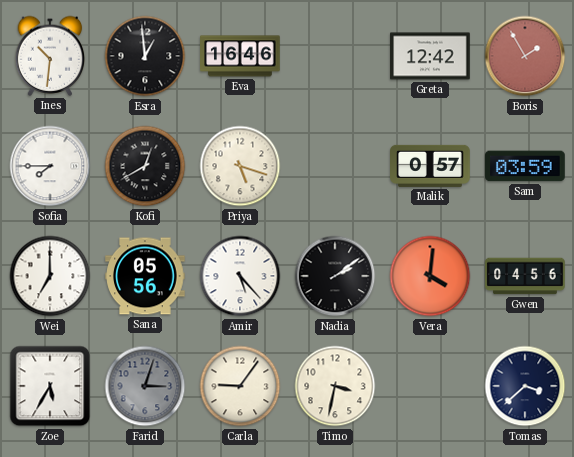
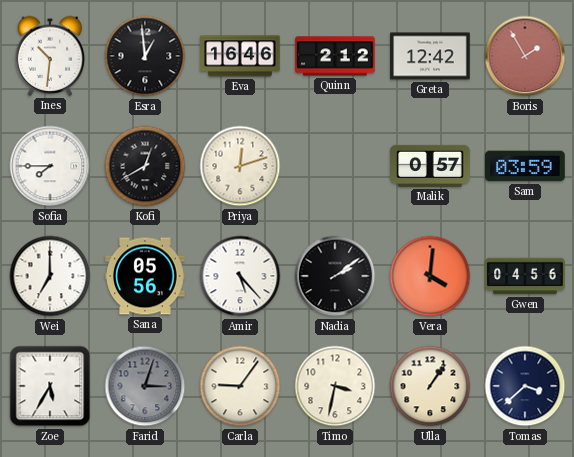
Quinn: none -> 2:12 (335, 56)
Priya: 5:18 -> 12:12 (240, 166)
Ulla: none -> 1:06 (430, 386)
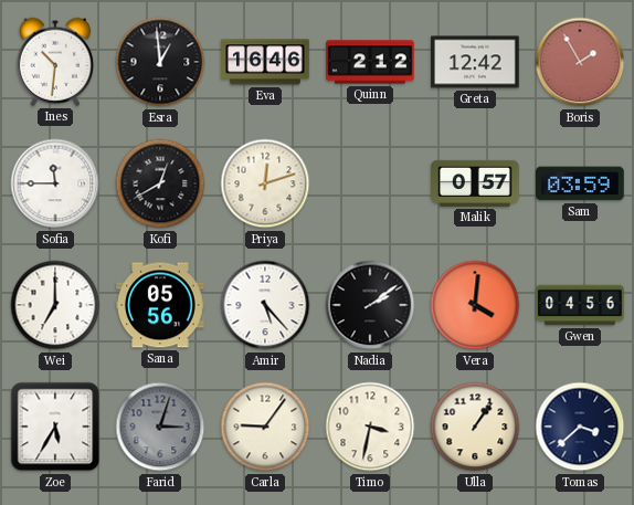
Sofia: 7:45 -> 11:45 (55, 183)
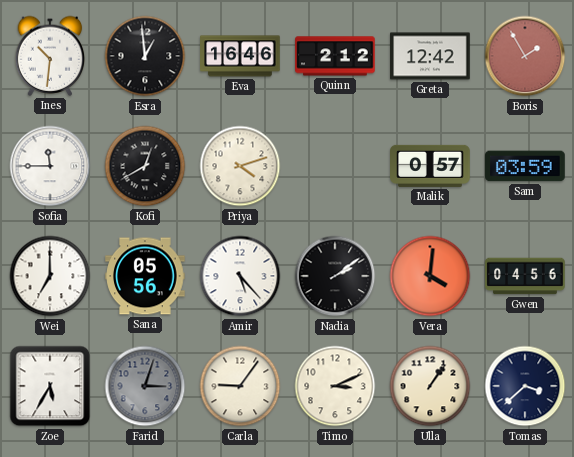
Priya: 12:12 -> 4:12 (240, 166)
Timo: 3:32 -> 3:11 (335, 386)
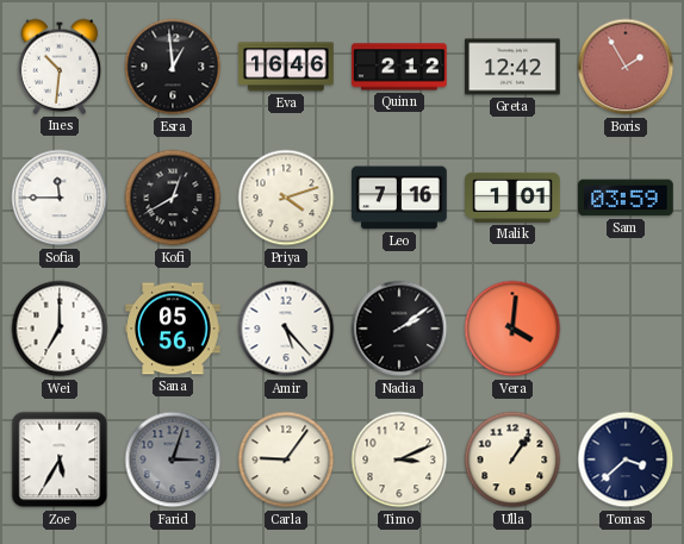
Leo: none -> 7:16 (399, 198)
Malik: 0:57 -> 1:01 (512, 198)
Gwen: 04:56 -> none (525, 276)
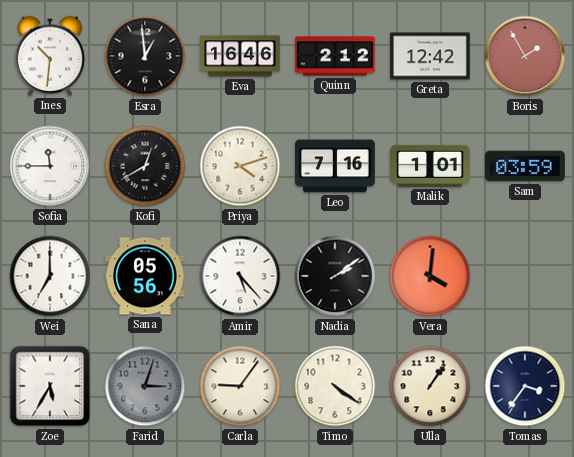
Timo: 3:11 -> 4:21 (335, 386)
Tomas: 3:38 -> 3:36 (525, 386)
